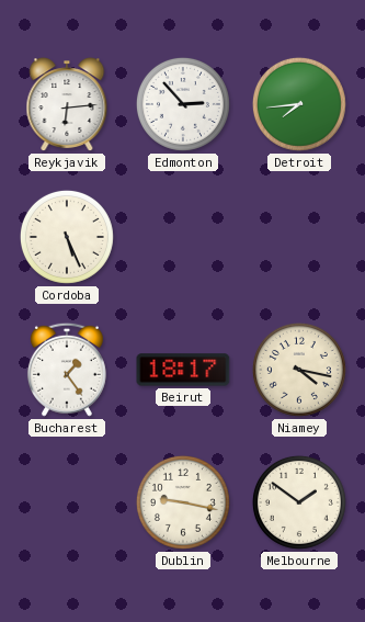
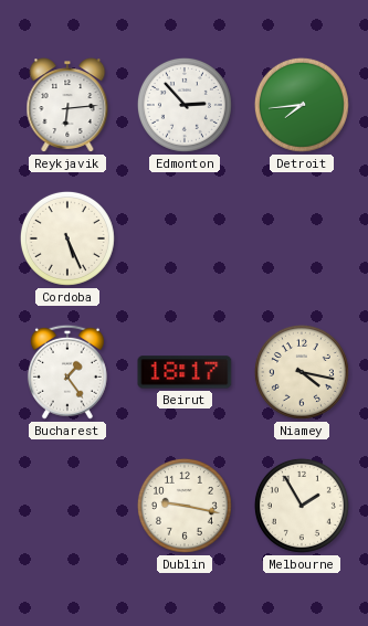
Melbourne: 1:51 -> 1:55 (302, 506)
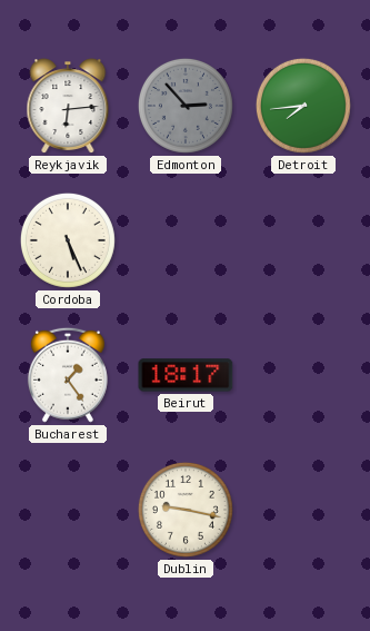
Edmonton dial: white -> grey (186, 106)
Niamey: 4:17 -> none (302, 372)
Melbourne: 1:55 -> none (302, 506)
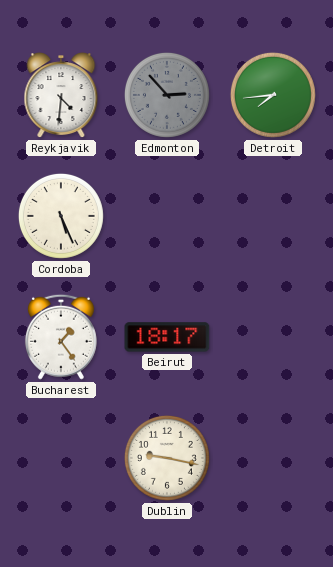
Reykjavik: 6:14 -> 4:31 (61, 95)
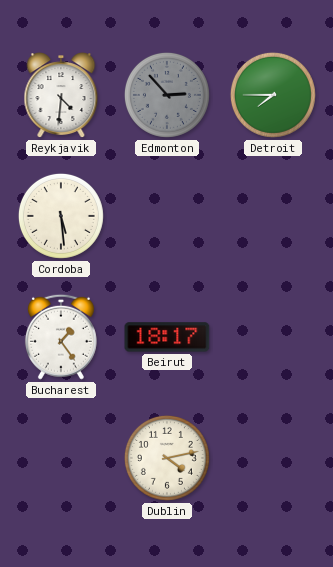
Detroit: 7:44 -> 7:45 (273, 95)
Cordoba: 5:26 -> 5:29 (61, 216)
Dublin: 9:17 -> 4:13 (167, 458)
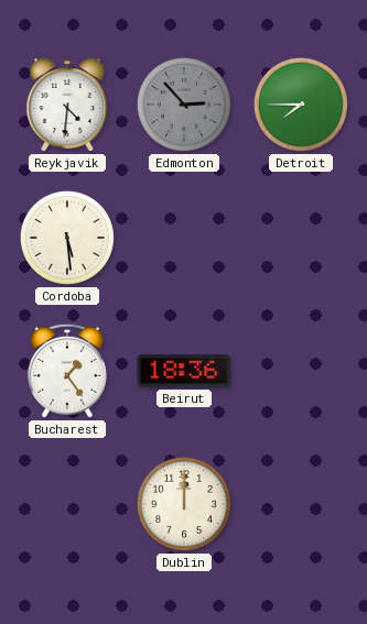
Beirut: 18:17 -> 18:36 (184, 371)
Dublin: 4:13 -> 12:00 (184, 504)
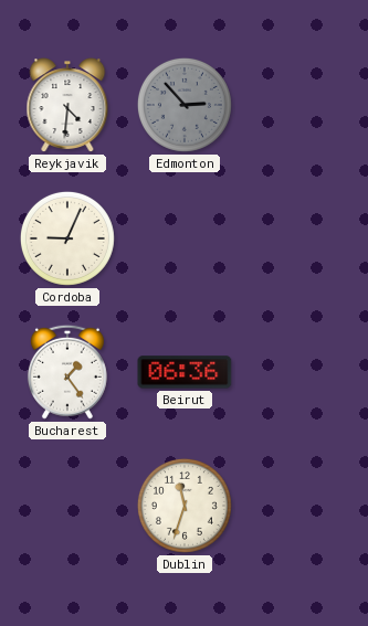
Detroit: 7:45 -> none (301, 105)
Cordoba: 5:29 -> 9:04 (67, 238)
Beirut: 18:36 -> 06:36 (185, 372)
Dublin: 12:00 -> 11:33 (185, 506)
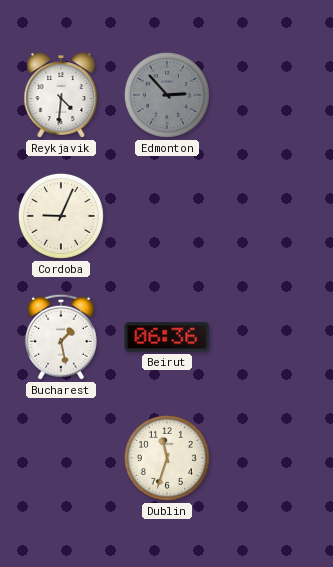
Bucharest: 1:24 -> 1:28 (61, 337)
